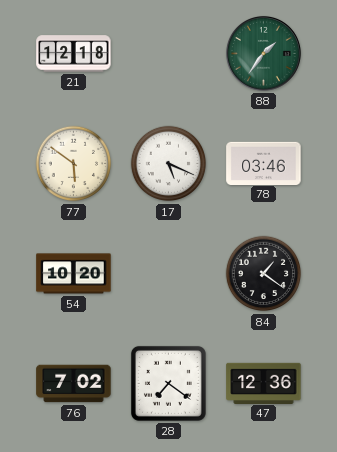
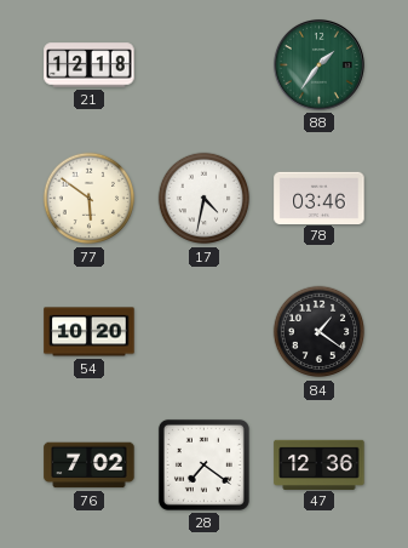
17: 5:19 -> 4:32 (205, 199)
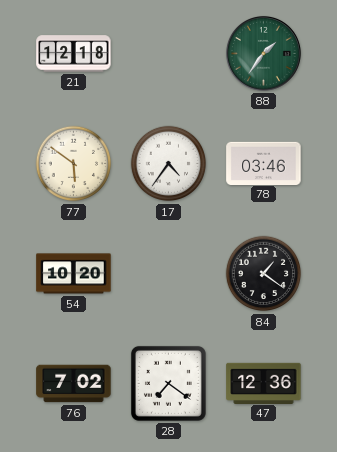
17: 4:32 -> 4:36 (169, 164)
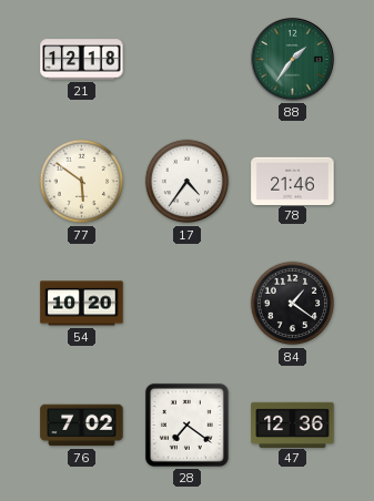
78: 03:46 -> 21:46 (293, 181)
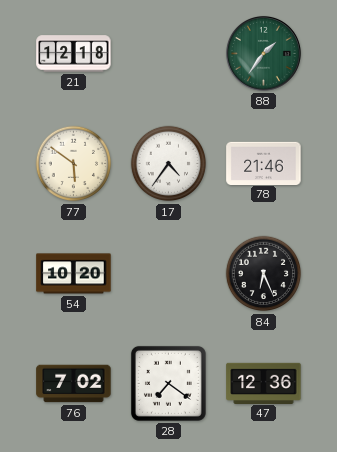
84: 1:21 -> 6:26 (264, 274)
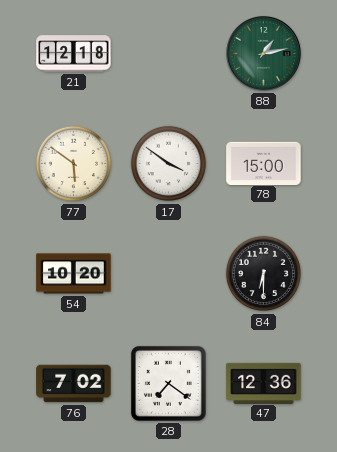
88: 1:36 -> 1:13 (263, 53)
17: 4:36 -> 3:51 (169, 164)
78: 21:46 -> 15:00 (264, 163)
84: 6:26 -> 6:30 (264, 274)
